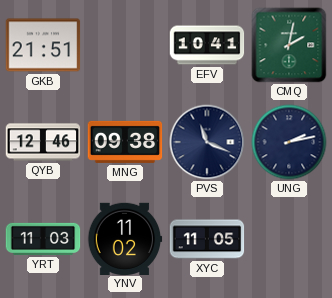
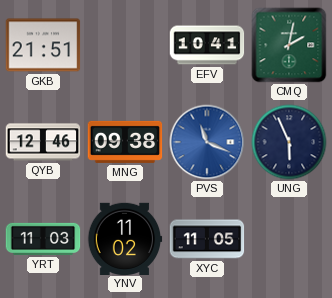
PVS dial: navy -> blue (207, 142)
UNG: 2:13 -> 5:56 (289, 142)
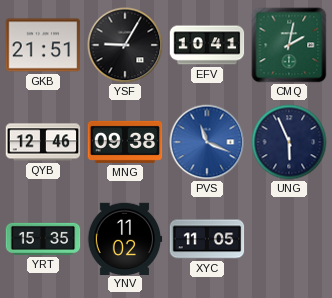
YSF: none -> 9:05 (125, 45)
YRT: 11:03 -> 15:35 (43, 239)
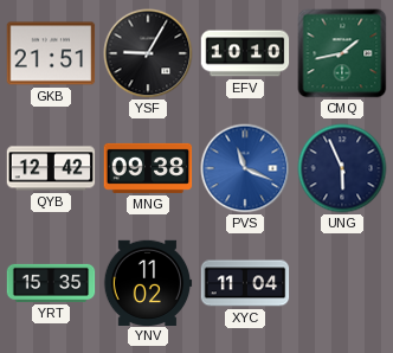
EFV: 10:41 -> 10:10 (245, 53)
CMQ: 2:02 -> 1:43 (342, 53)
QYB: 12:46 -> 12:42 (51, 168)
XYC: 11:05 -> 11:04 (245, 283)
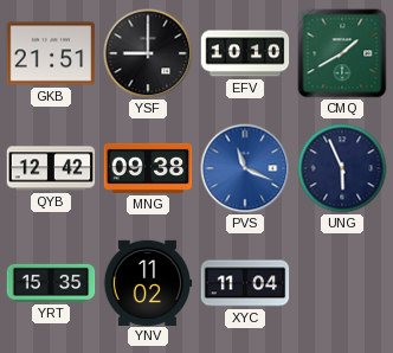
YSF: 9:05 -> 9:00 (148, 53)
CMQ: 1:43 -> 1:40 (342, 53)
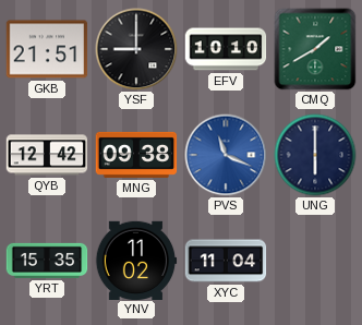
UNG: 5:56 -> 6:00 (315, 155)
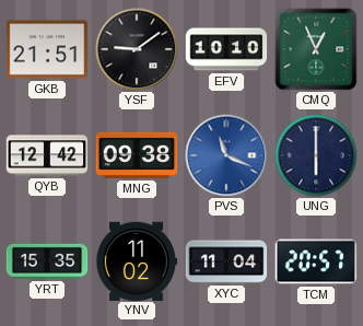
YSF: 9:00 -> 9:09 (137, 49)
CMQ: 1:40 -> 12:56 (316, 49)
TCM: none -> 20:57 (316, 261)
